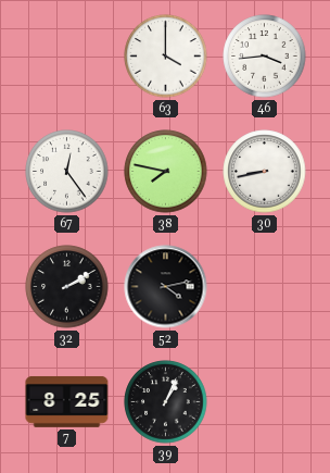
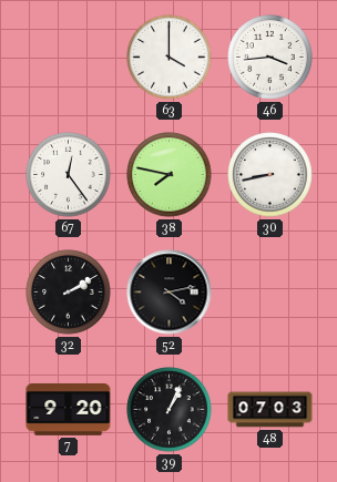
7: 8:25 -> 9:20 (69, 410)
48: none -> 07:03 (270, 410)
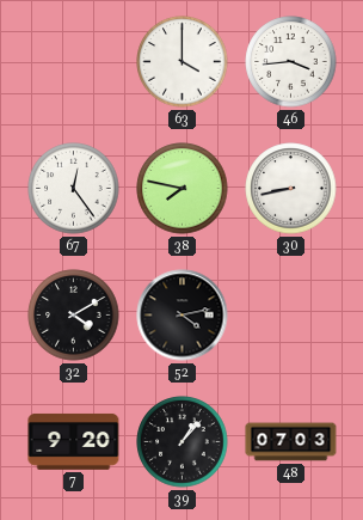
32: 2:10 -> 4:10 (74, 316)
39: 1:04 -> 1:07 (183, 442)
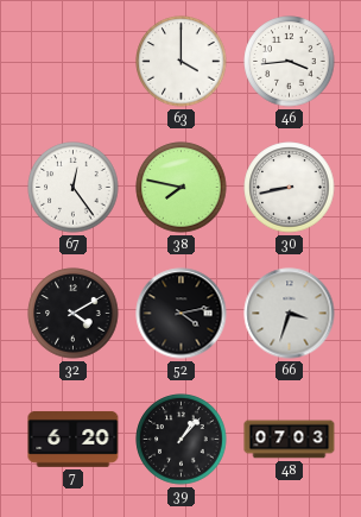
66: none -> 3:33 (290, 314)
7: 9:20 -> 6:20 (74, 440)
